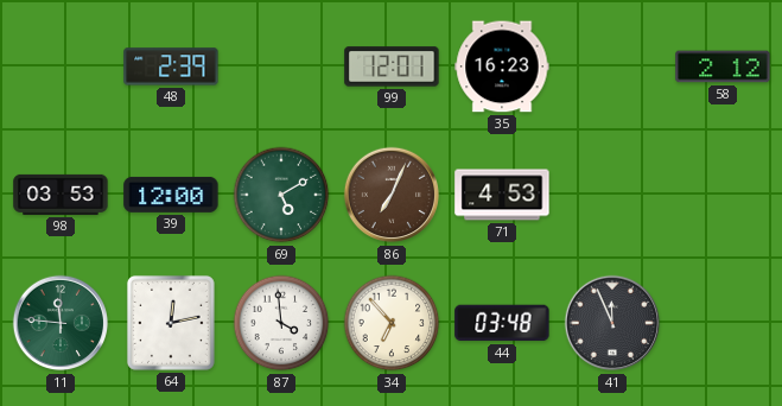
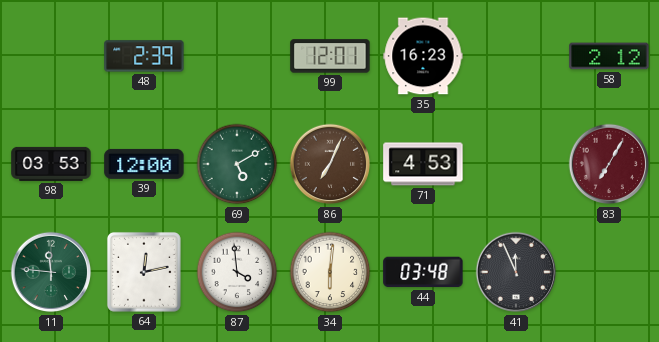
83: none -> 7:05 (609, 164)
34: 6:53 -> 6:01 (330, 272)
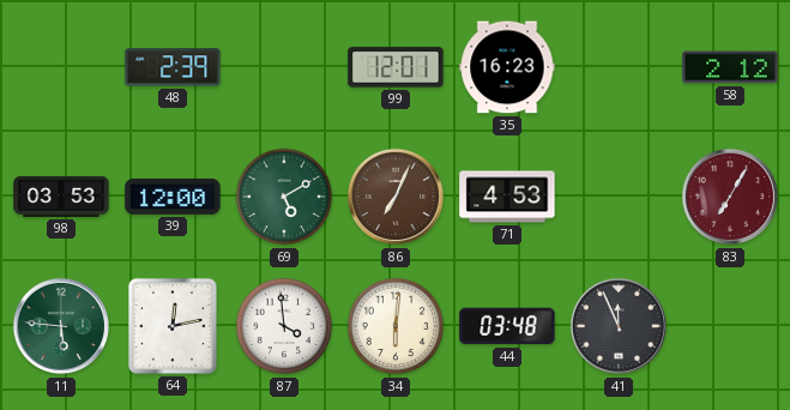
11: 11:46 -> 5:46 (61, 326)
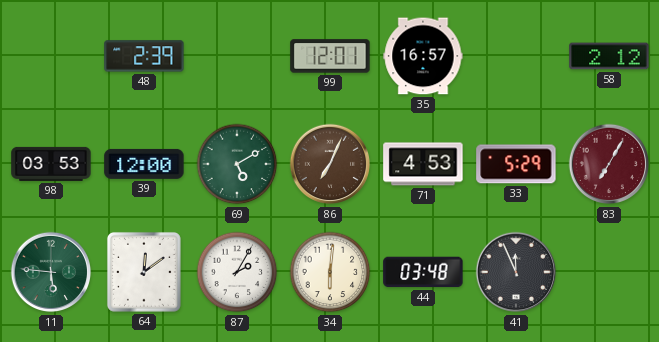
35: 16:23 -> 16:57 (423, 56)
33: none -> 5:29 (516, 164)
64: 12:13 -> 12:09 (144, 272)
87: 3:59 -> 2:05 (237, 272)
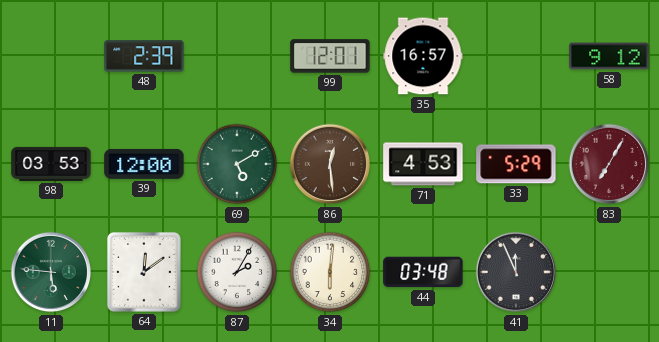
58: 2:12 -> 9:12 (609, 56)
86: 7:04 -> 12:29 (330, 164)
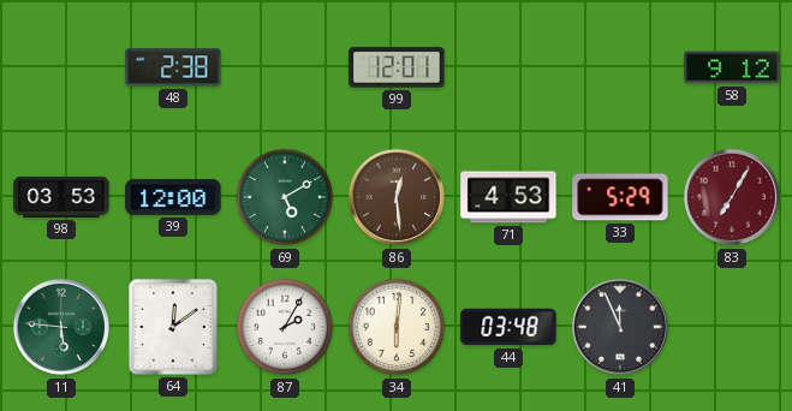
48: 2:39 -> 2:38 (173, 67)
35: 16:57 -> none (423, 56)
